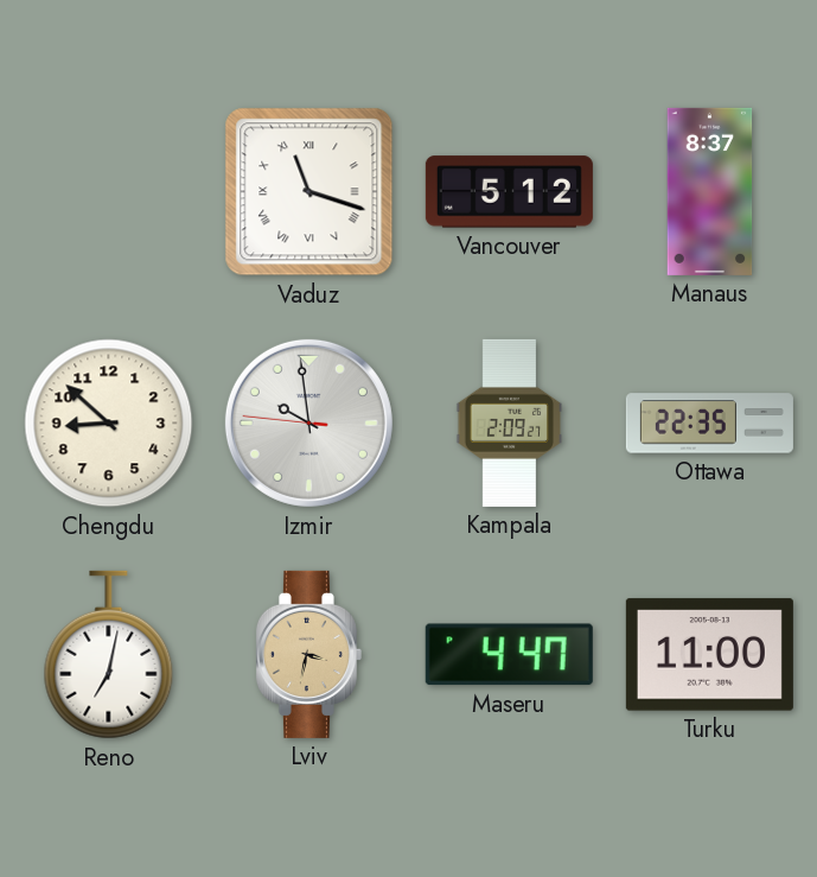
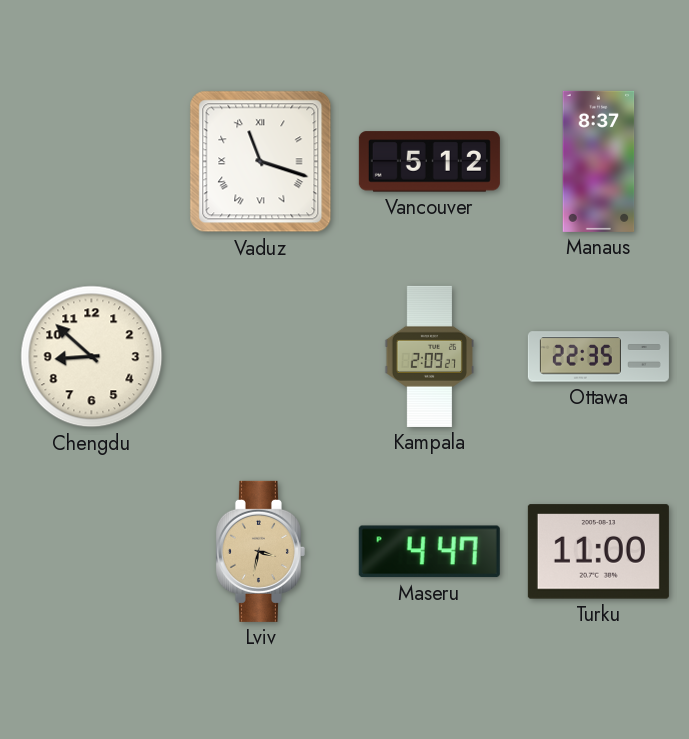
Izmir: 9:58 -> none (308, 422)
Reno: 7:02 -> none (109, 655)
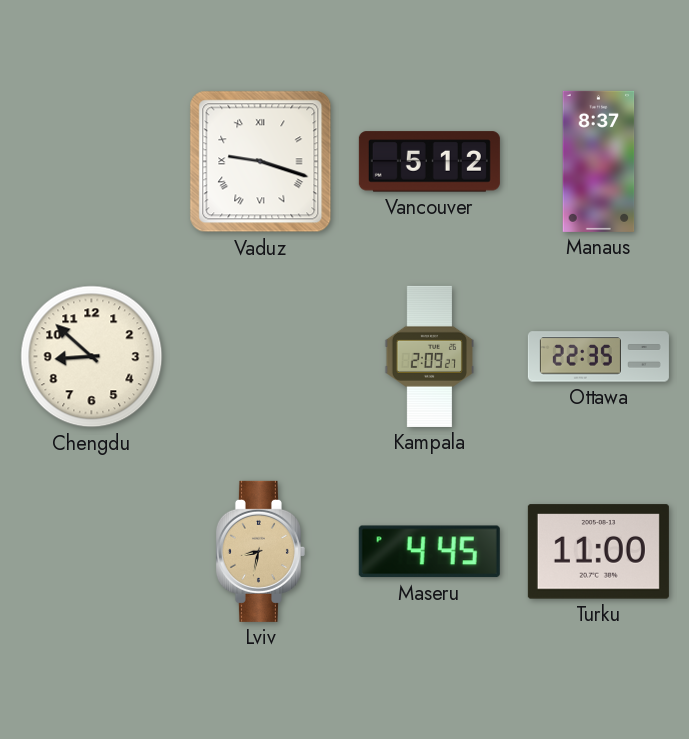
Vaduz: 11:18 -> 9:18 (261, 162)
Lviv: 3:32 -> 8:32 (260, 551)
Maseru: 4:47 -> 4:45 (429, 552)
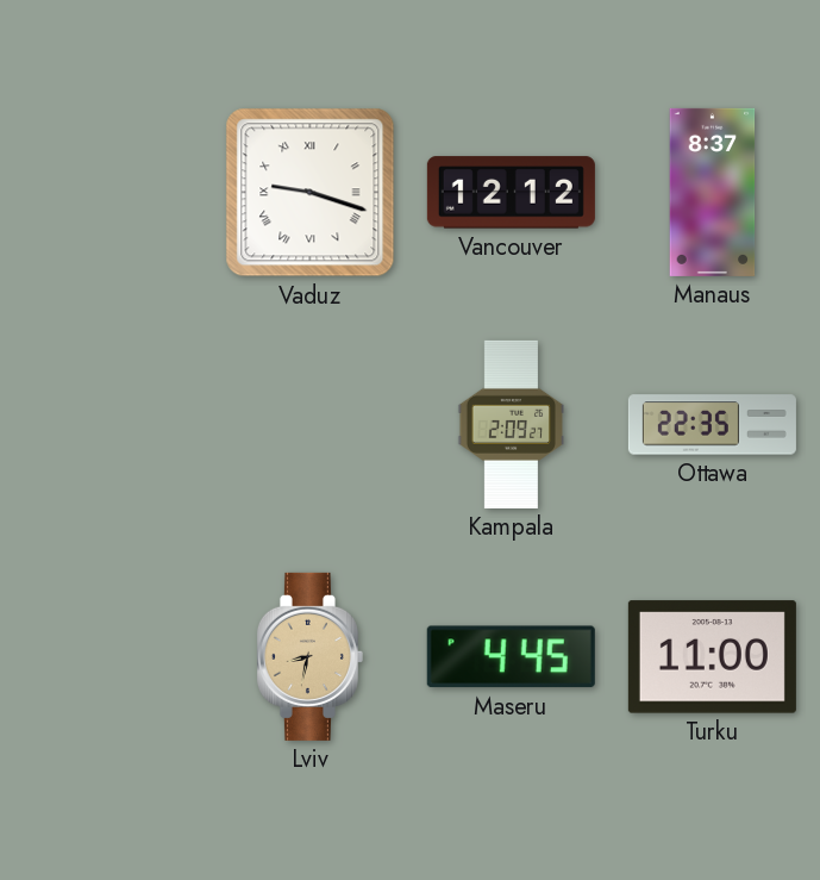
Vancouver: 5:12 -> 12:12 (511, 193)
Chengdu: 8:52 -> none (92, 357)
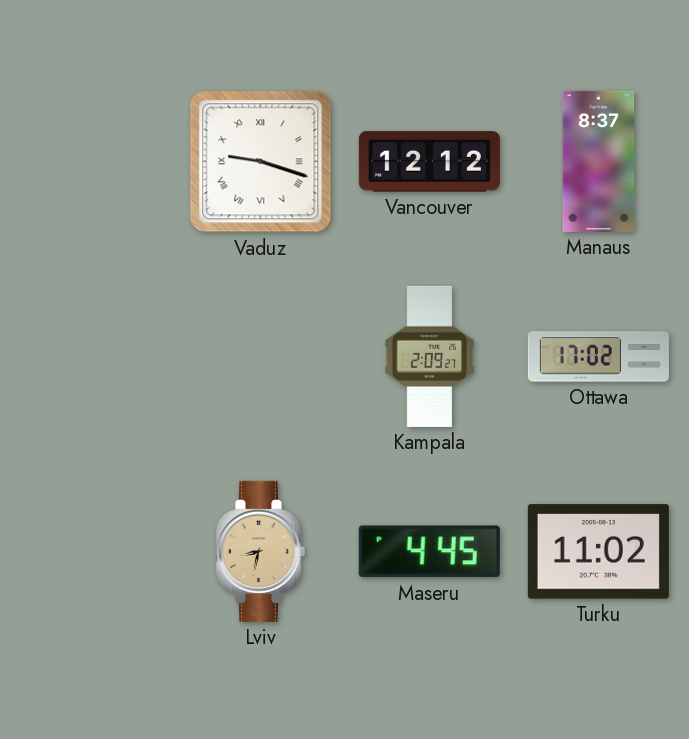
Ottawa: 22:35 -> 17:02 (598, 357)
Turku: 11:00 -> 11:02 (598, 552)
